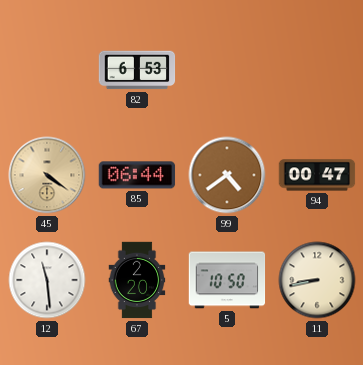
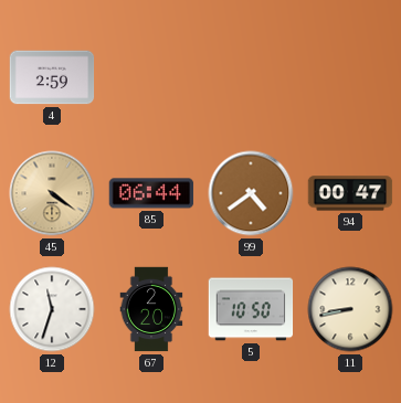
4: none -> 2:59 (52, 77)
82: 6:53 -> none (137, 70)
12: 11:29 -> 11:33 (52, 309)
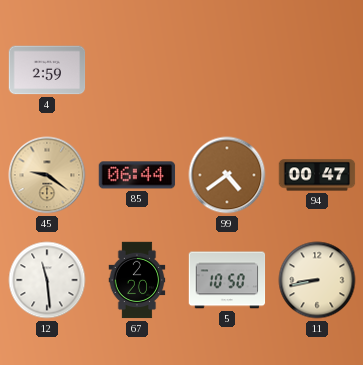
45: 4:21 -> 9:21 (47, 175)
12: 11:33 -> 11:29 (47, 280)
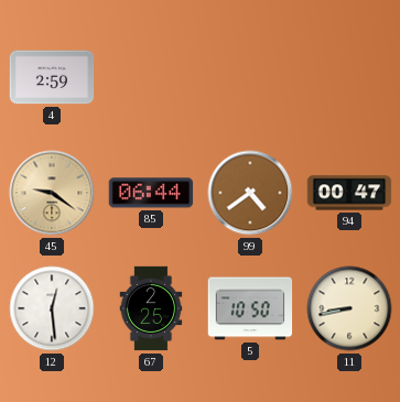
12: 11:29 -> 12:29 (52, 308)
67: 2:20 -> 2:25 (151, 308)
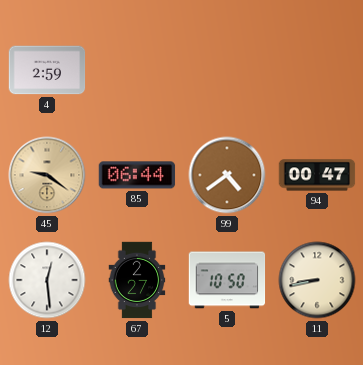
67: 2:25 -> 2:27 (137, 280)
